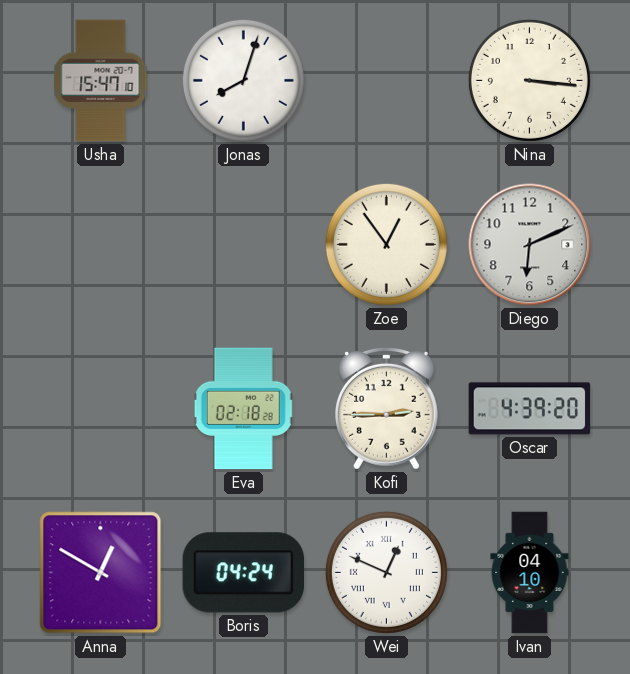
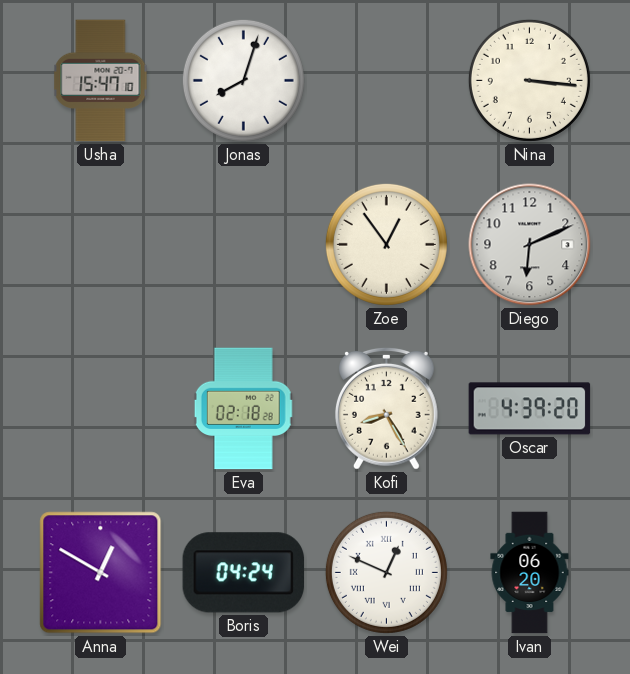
Kofi: 2:45 -> 8:25 (386, 408)
Ivan: 04:10 -> 06:20 (530, 573)
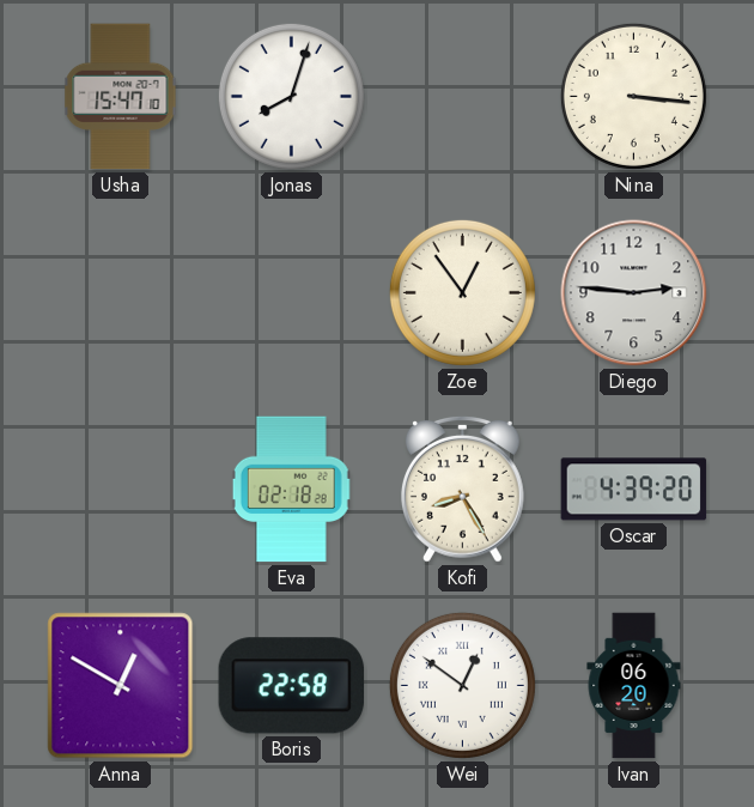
Diego: 6:11 -> 2:46 (634, 293)
Boris: 04:24 -> 22:58 (292, 686)
Wei: 12:49 -> 12:51 (462, 685)
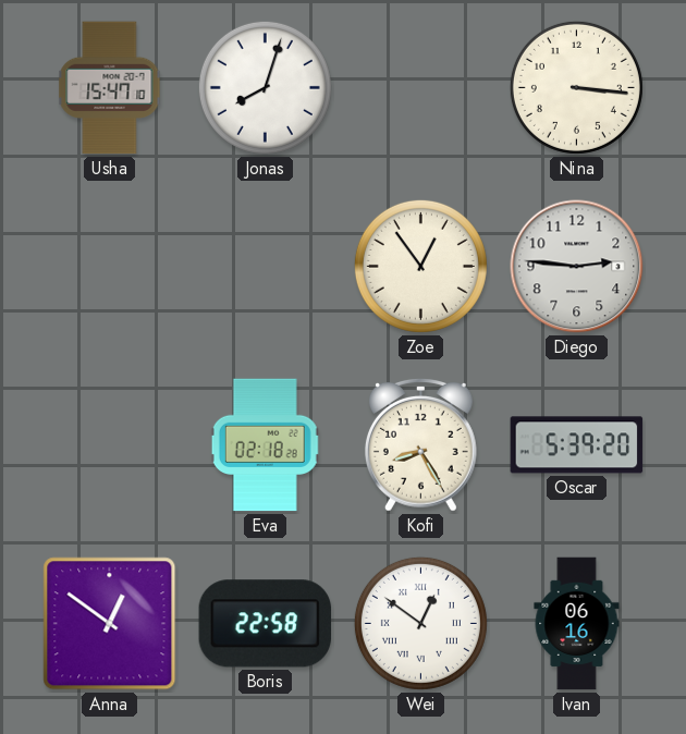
Oscar: 4:39 -> 5:39 (577, 445)
Anna: 12:50 -> 12:51 (110, 624)
Ivan: 06:20 -> 06:16 (577, 624)
